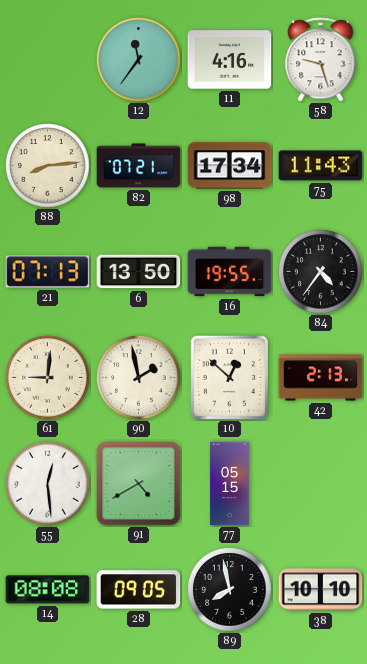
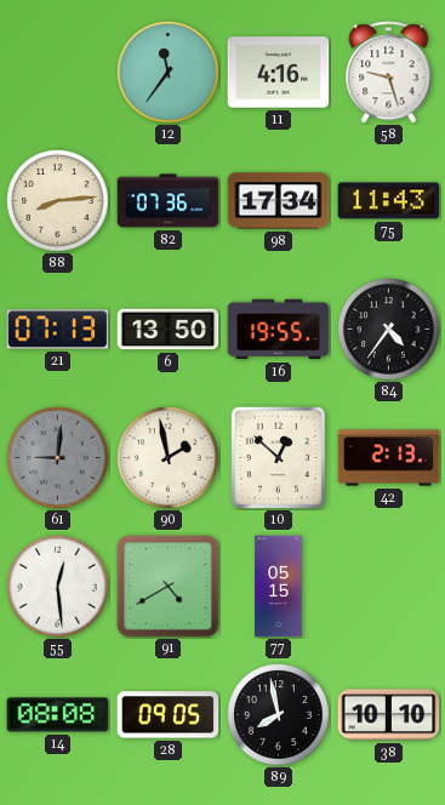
82: 07:21 -> 07:36 (169, 201)
61 dial: cream -> grey (58, 458)
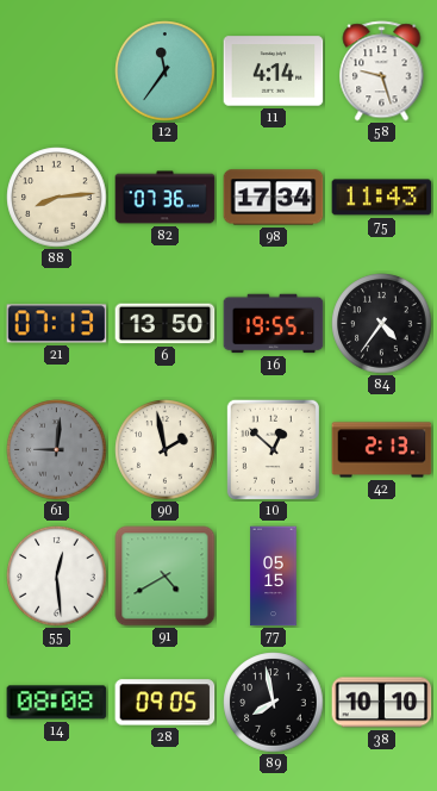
11: 4:16 -> 4:14 (274, 71)
